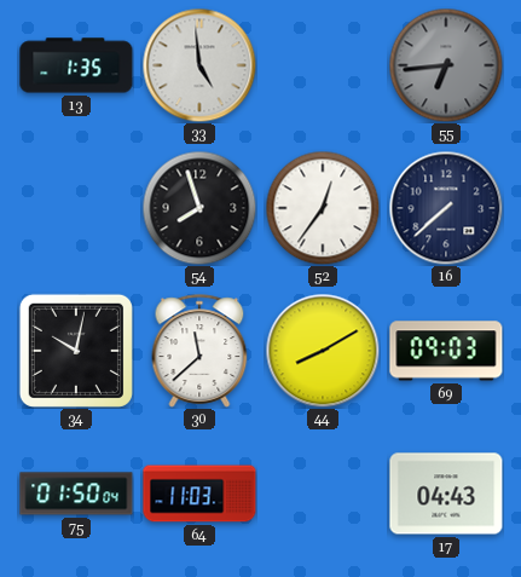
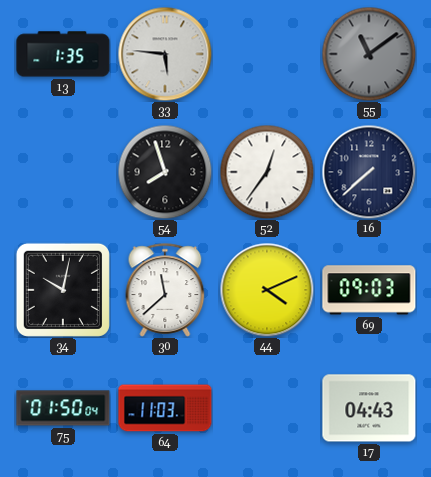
33: 4:59 -> 5:46 (165, 54)
55: 6:44 -> 11:09 (369, 54)
44: 8:10 -> 4:11 (267, 290)
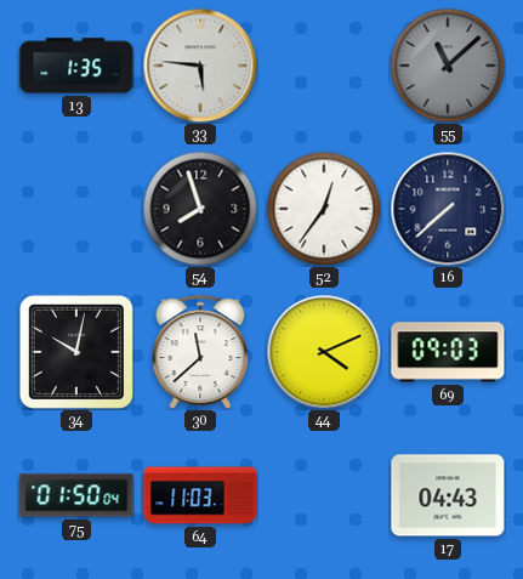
55: 11:09 -> 11:08 (448, 66)
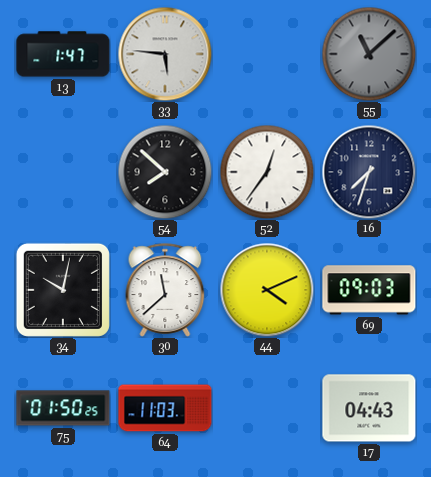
13: 1:35 -> 1:47 (63, 54)
54: 7:57 -> 7:52 (165, 172)
16: 7:38 -> 7:33 (369, 172)
75: 01:50:04 -> 01:50:25 (63, 408)
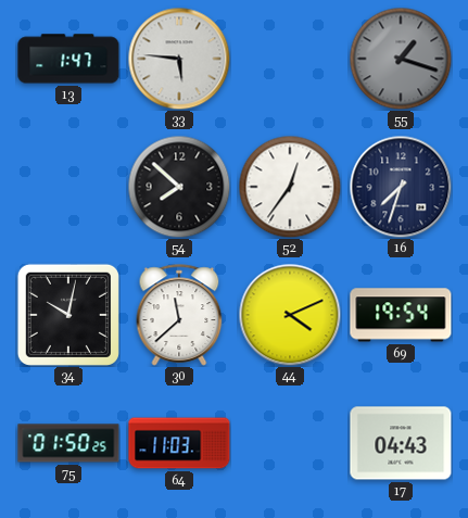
55: 11:08 -> 1:18 (401, 59)
69: 09:03 -> 19:54 (401, 315)
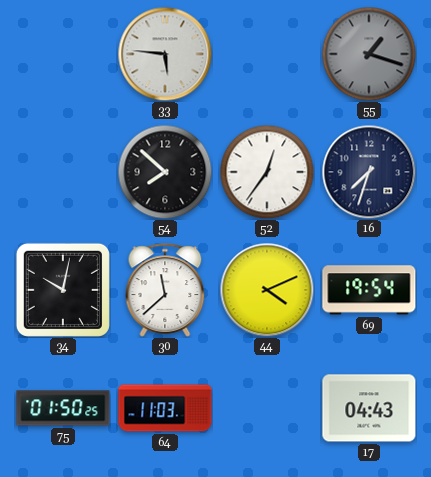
13: 1:47 -> none (68, 59)
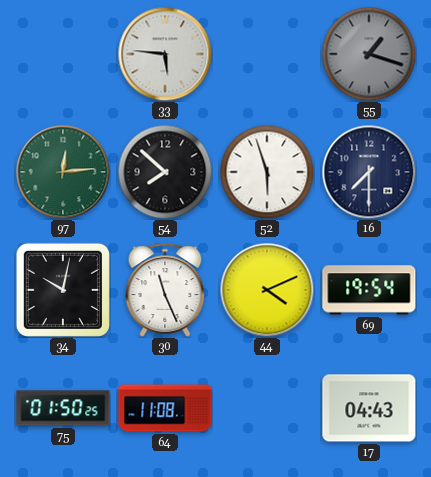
97: none -> 12:14 (63, 172)
52: 12:36 -> 5:57 (267, 172)
16: 7:33 -> 7:30 (369, 172)
30: 11:38 -> 11:26 (165, 290)
64: 11:03 -> 11:08 (165, 408)
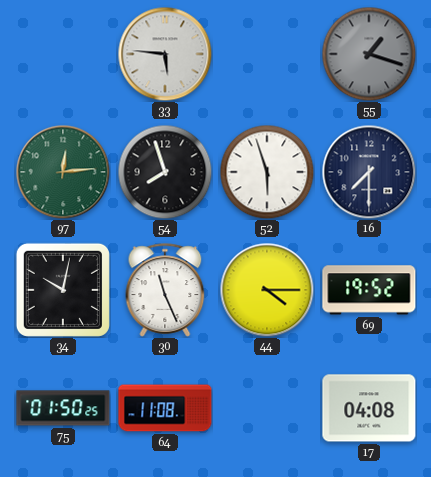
54: 7:52 -> 7:57 (165, 172)
44: 4:11 -> 4:15 (267, 290)
69: 19:54 -> 19:52 (369, 290)
17: 04:43 -> 04:08 (369, 408)
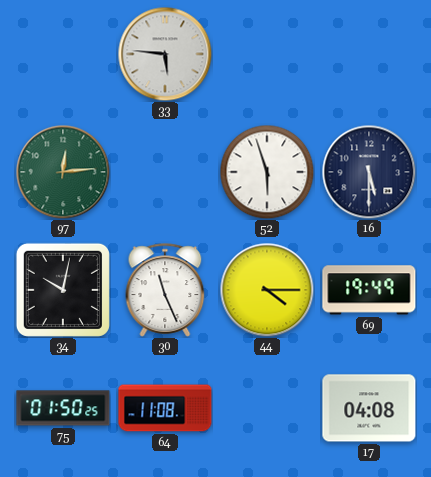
55: 1:18 -> none (369, 54)
54: 7:57 -> none (165, 172)
16: 7:30 -> 5:30 (369, 172)
69: 19:52 -> 19:49 (369, 290)
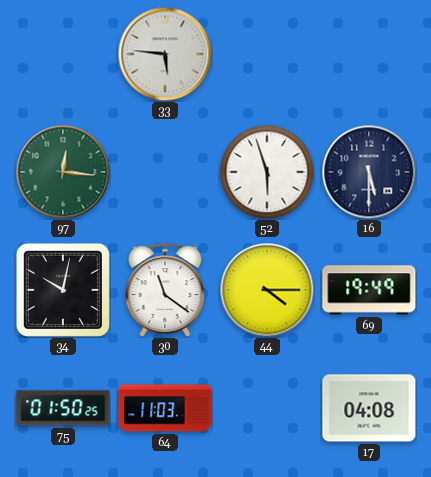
97: 12:14 -> 12:16 (63, 172)
30: 11:26 -> 11:21 (165, 290)
64: 11:08 -> 11:03 (165, 408)
